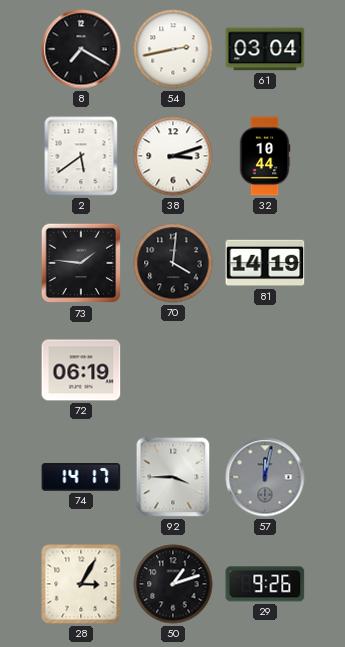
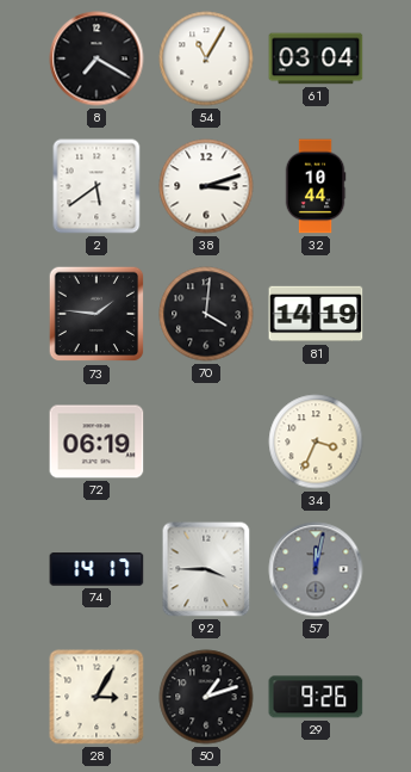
54: 2:43 -> 11:05 (206, 58)
34: none -> 3:34 (316, 441)
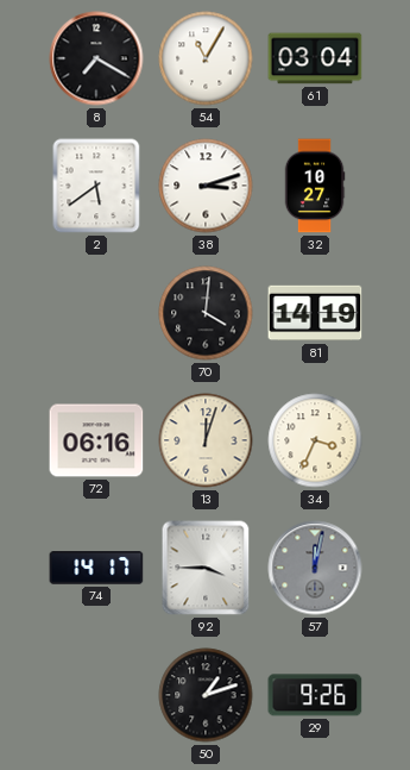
32: 10:44 -> 10:27 (315, 186)
73: 1:46 -> none (96, 314)
72: 06:19 -> 06:16 (96, 440)
13: none -> 12:03 (206, 440)
28: 3:05 -> none (96, 697)
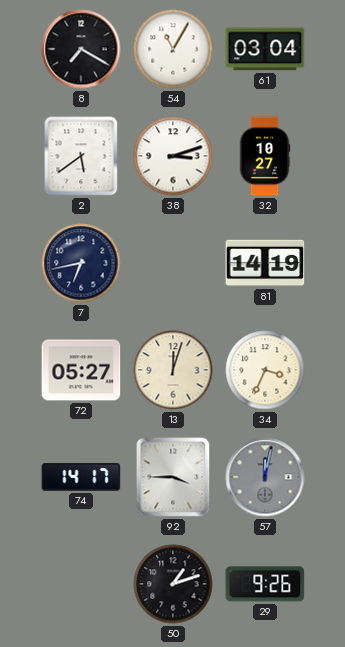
7: none -> 6:43 (81, 263)
70: 4:01 -> none (206, 313)
72: 06:16 -> 05:27 (81, 370)
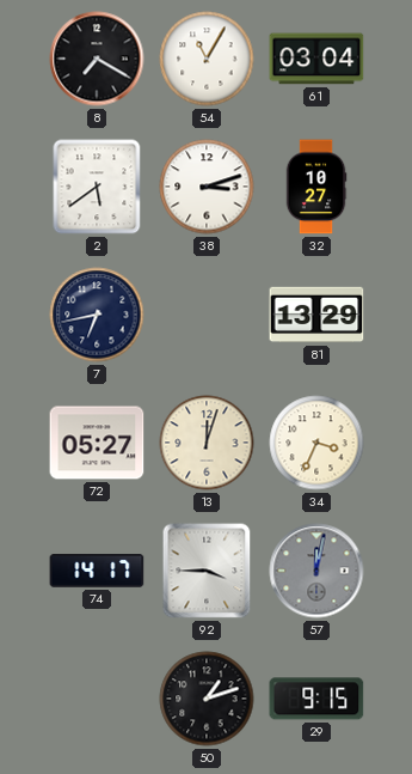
81: 14:19 -> 13:29 (316, 315)
29: 9:26 -> 9:15 (316, 699)
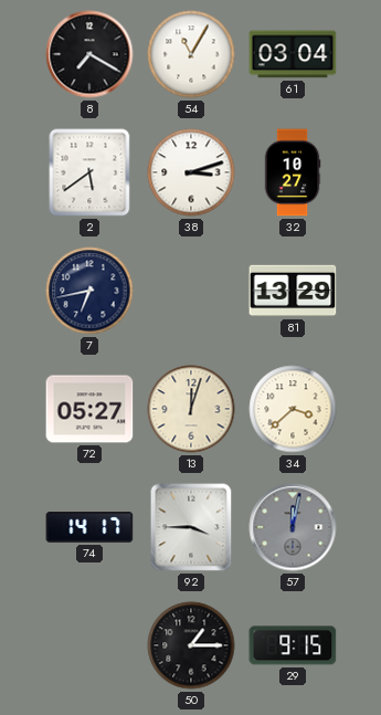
34: 3:34 -> 3:38 (293, 409)
50: 1:12 -> 1:15 (191, 645)
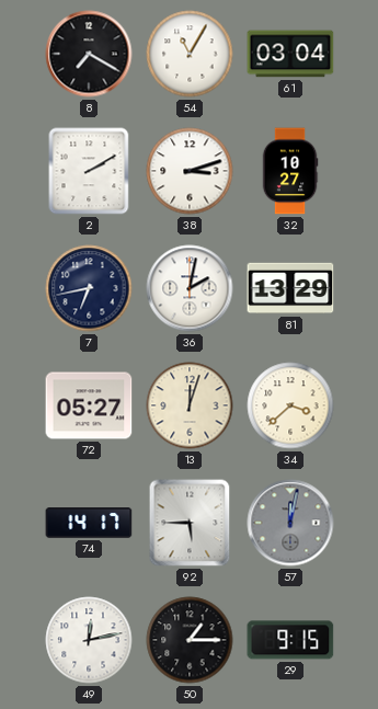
2: 5:39 -> 2:10 (89, 171)
36: none -> 2:02 (190, 288)
92: 3:45 -> 5:45 (190, 523)
49: none -> 12:13 (89, 640)
